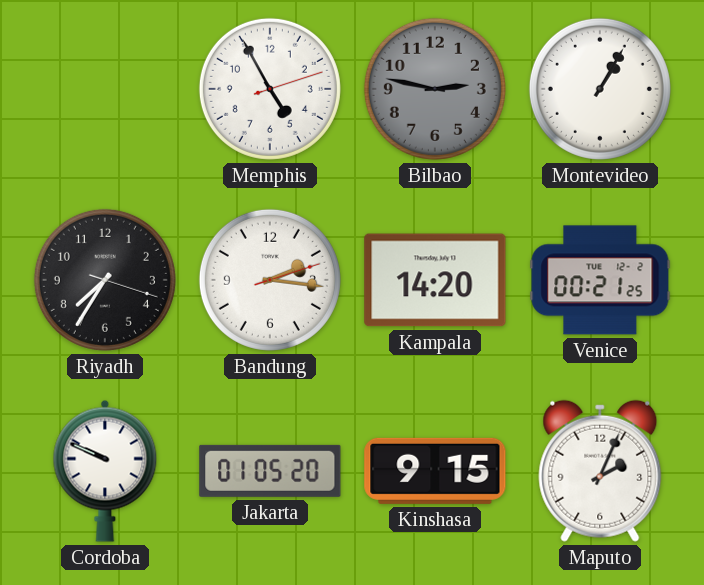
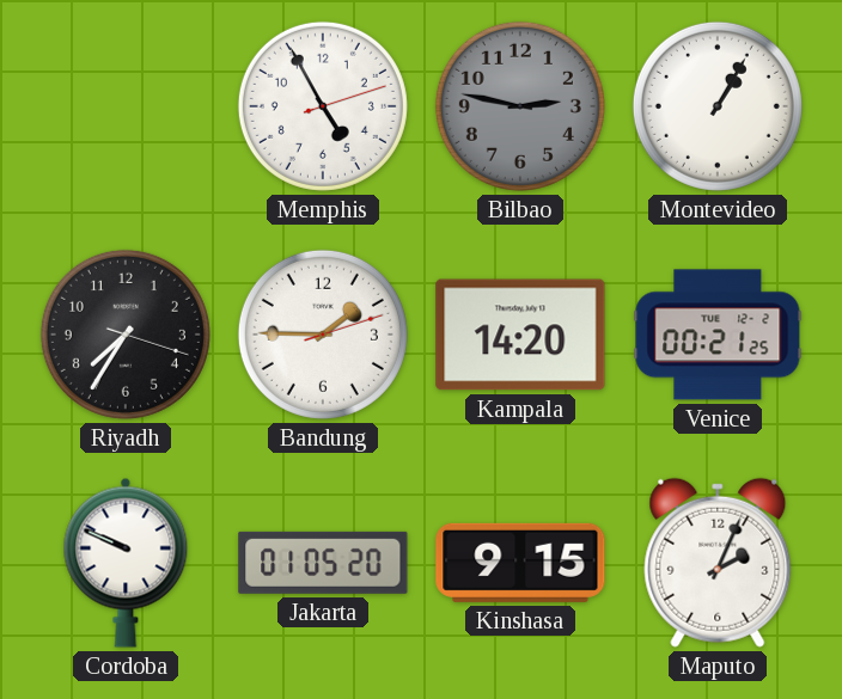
Bandung: 2:16 -> 1:45 (323, 335)
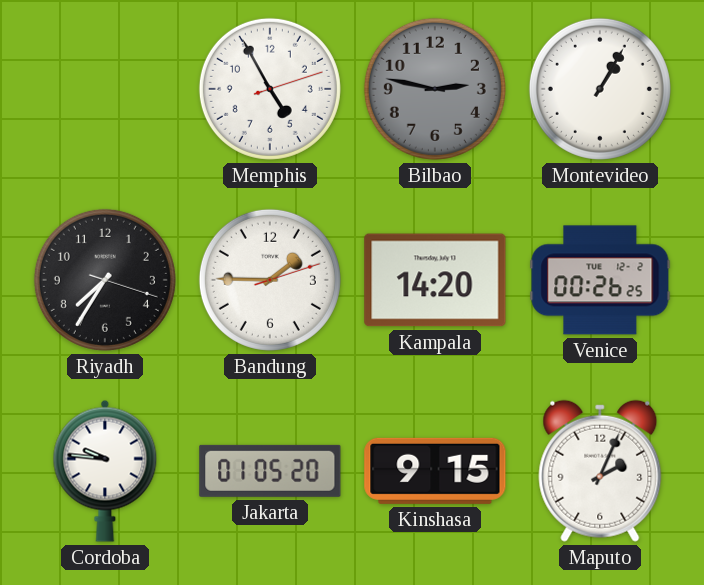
Venice: 00:21 -> 00:26 (600, 280)
Cordoba: 9:49 -> 9:46 (105, 471)
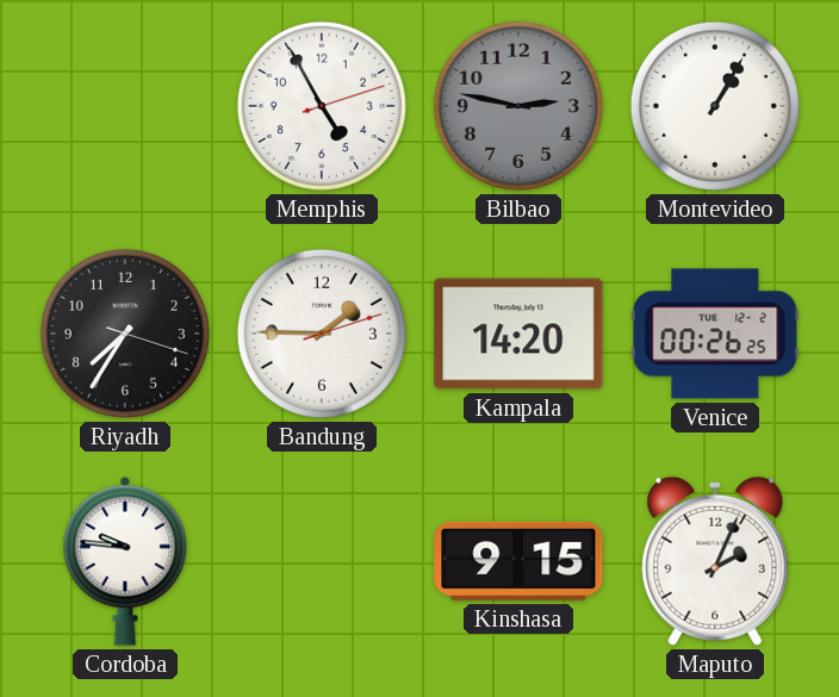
Jakarta: 01:05 -> none (270, 471)
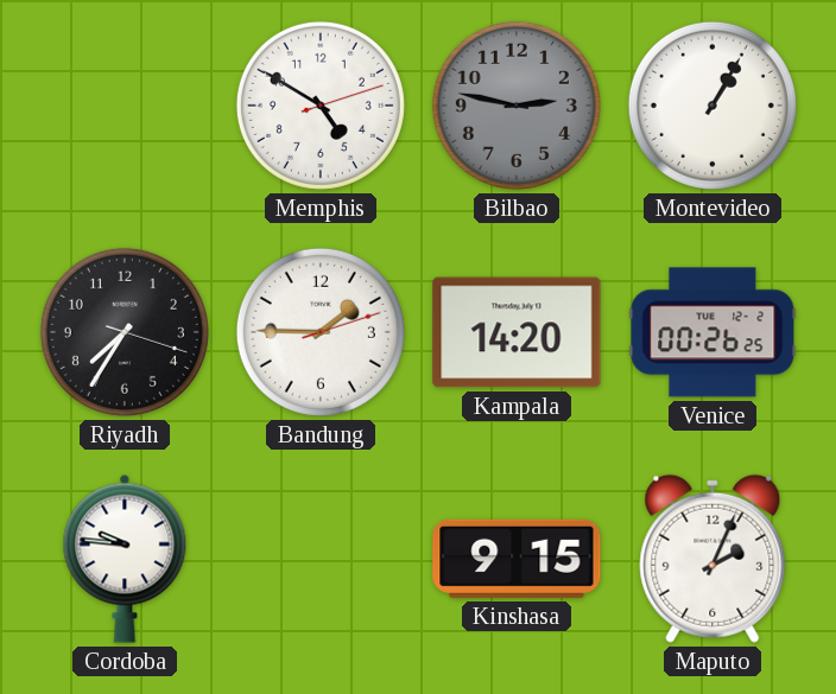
Memphis: 4:55 -> 4:50 (321, 106)
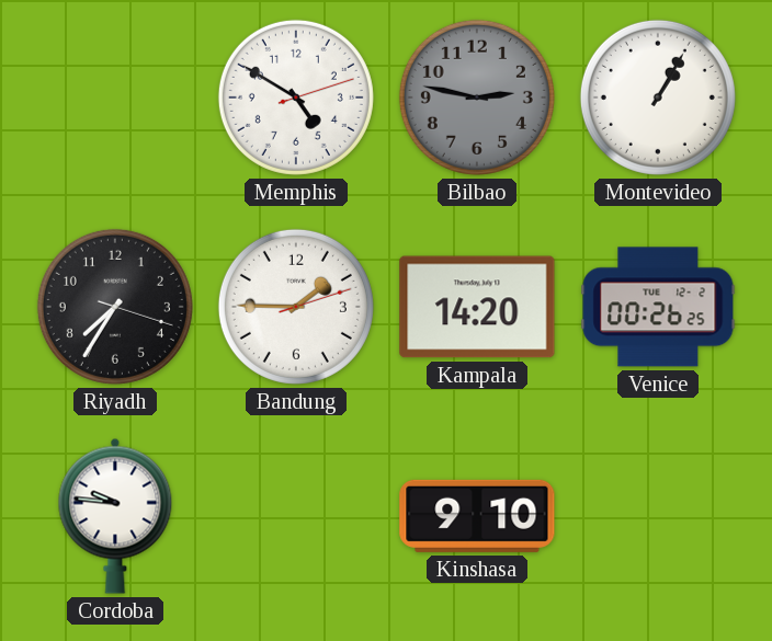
Kinshasa: 9:15 -> 9:10 (477, 516)
Maputo: 2:04 -> none (712, 559)
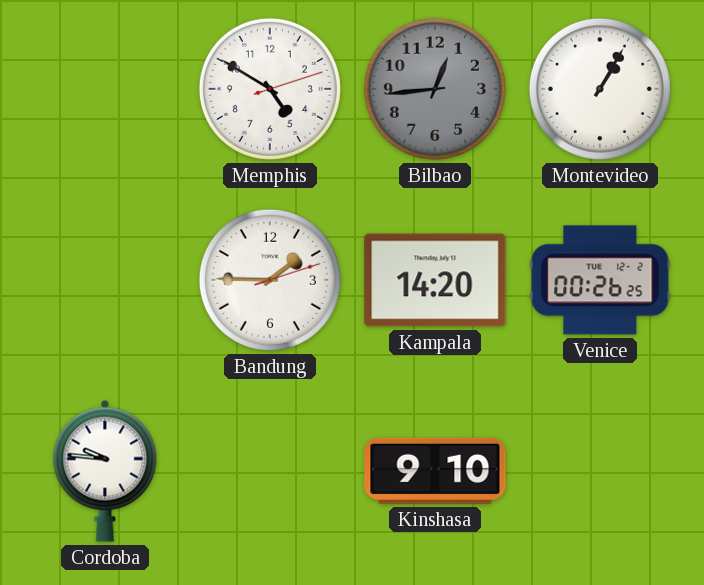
Bilbao: 2:47 -> 12:44 (435, 89)
Riyadh: 7:35 -> none (115, 307)
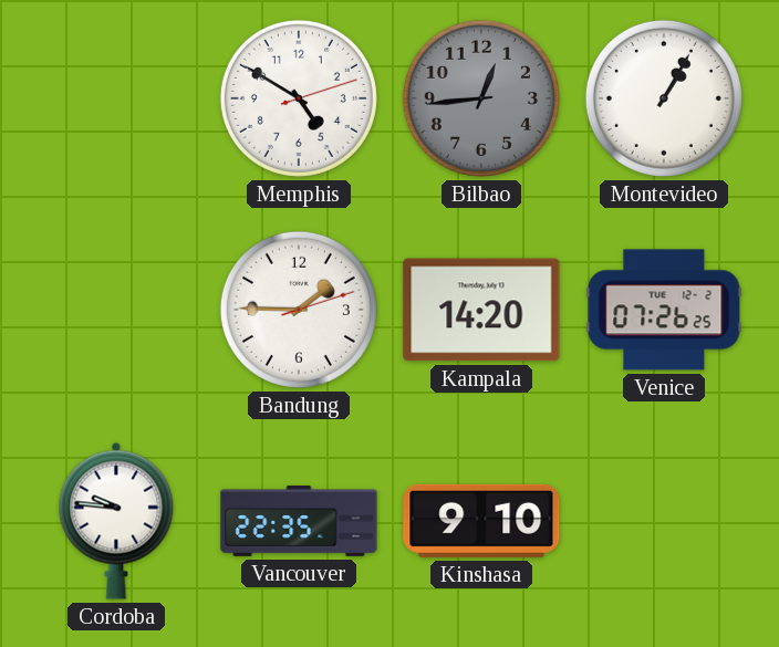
Venice: 00:26 -> 07:26 (664, 310)
Vancouver: none -> 22:35 (299, 522)
